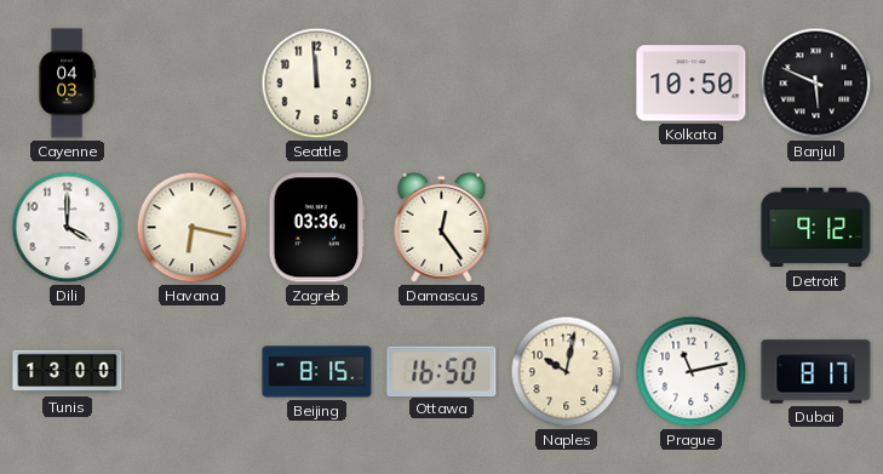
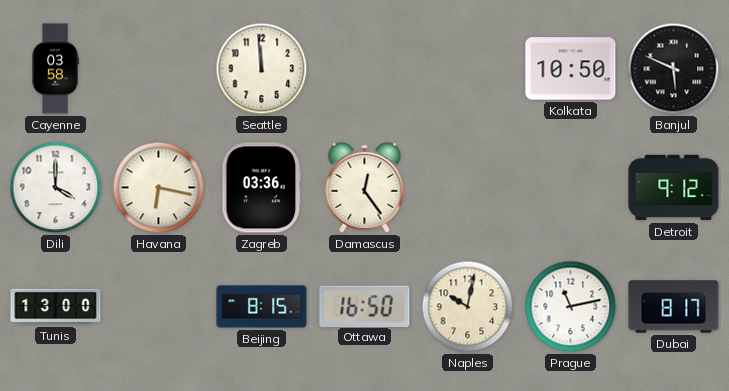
Cayenne: 04:03 -> 03:58 (55, 69)
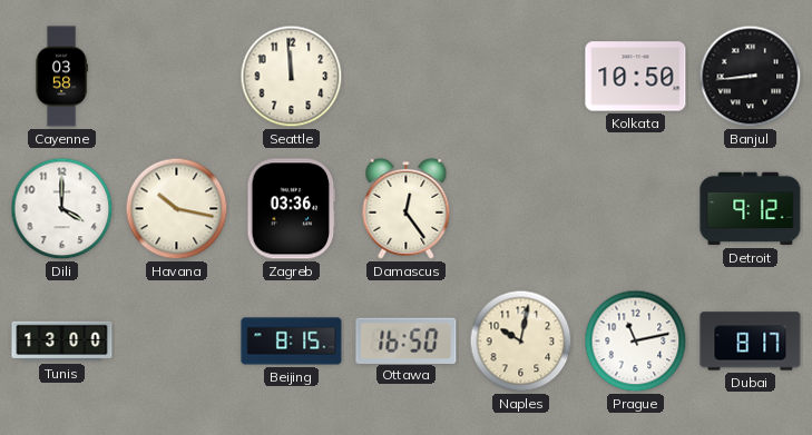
Banjul: 5:49 -> 8:44 (751, 77)
Havana: 6:17 -> 10:17 (177, 209)
